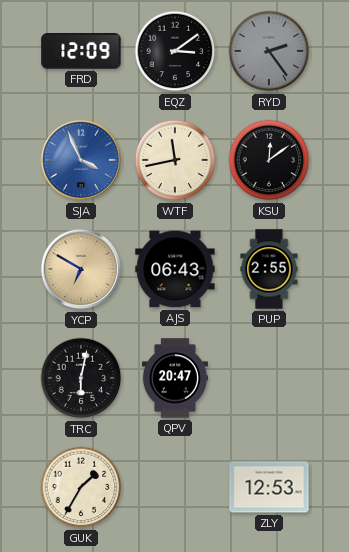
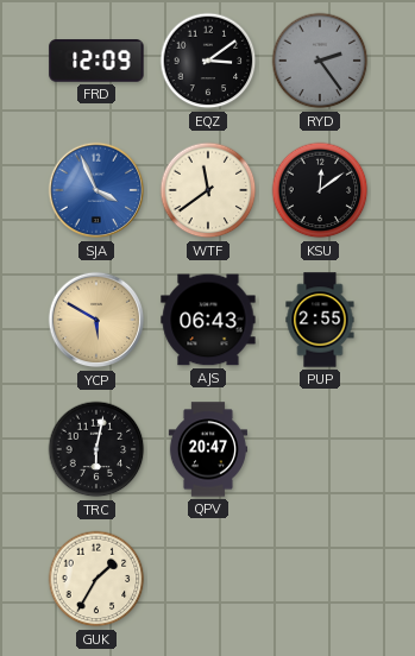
WTF: 11:43 -> 11:39 (208, 190)
YCP: 6:50 -> 5:50 (96, 320)
ZLY: 12:53 -> none (269, 487)
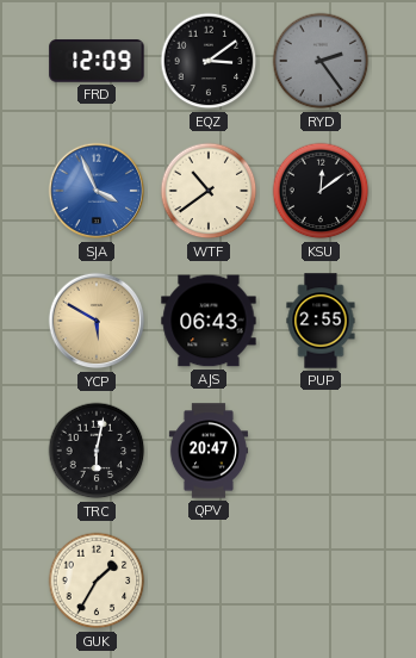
WTF: 11:39 -> 10:39 (209, 191)
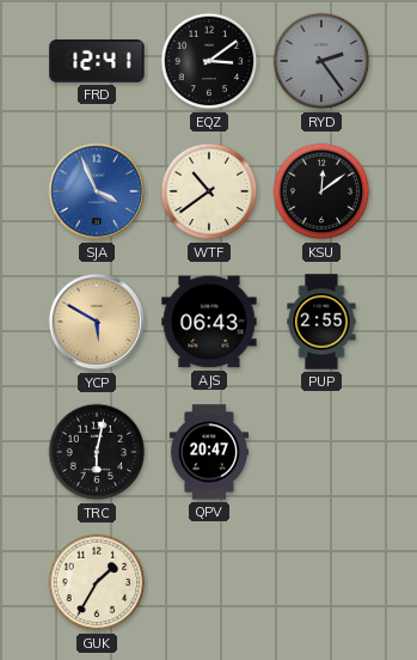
FRD: 12:09 -> 12:41 (97, 61)
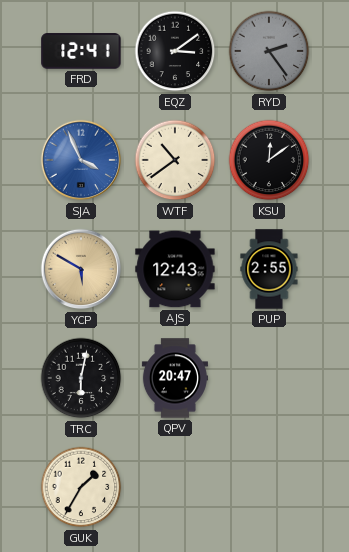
AJS: 06:43 -> 12:43 (175, 269)
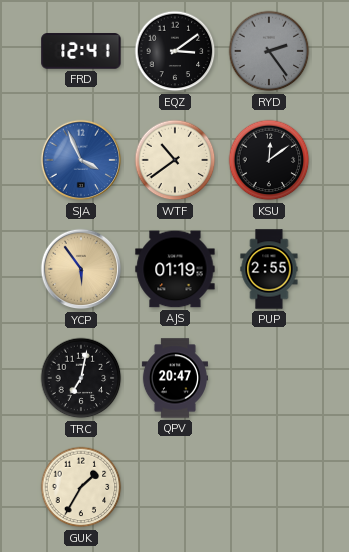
YCP: 5:50 -> 5:54 (81, 269)
AJS: 12:43 -> 01:19 (175, 269)
TRC: 6:02 -> 7:02 (81, 378)
